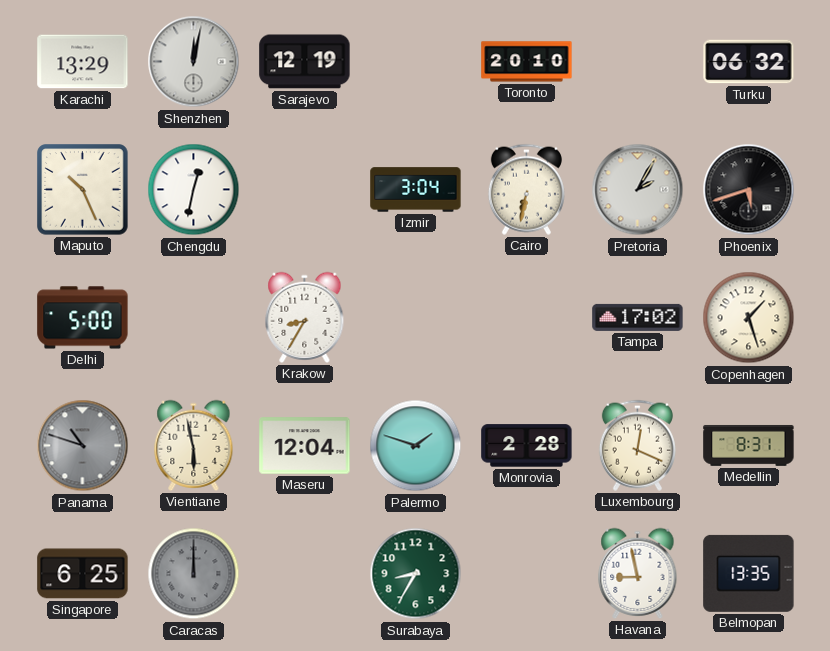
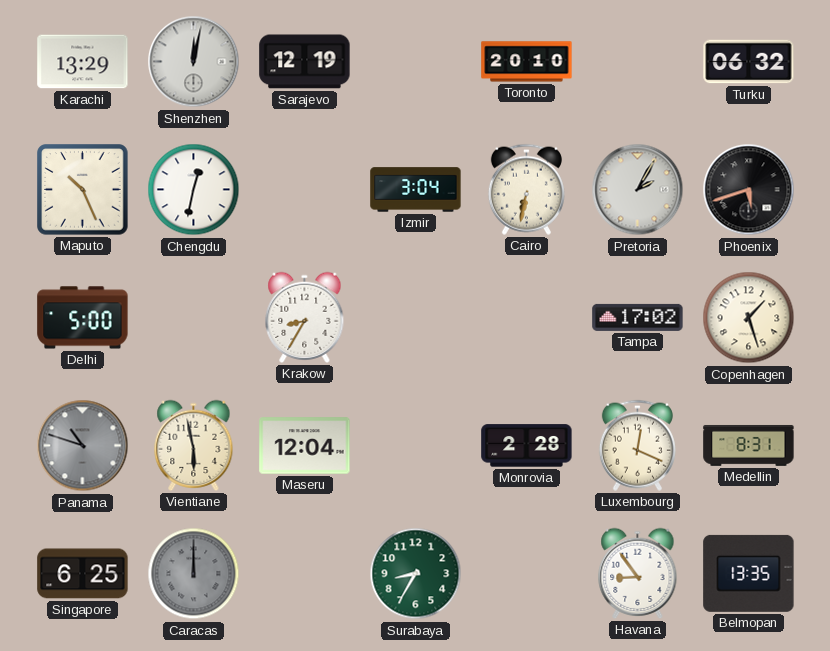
Palermo: 1:48 -> none (416, 446)
Havana: 8:58 -> 8:54 (638, 573)
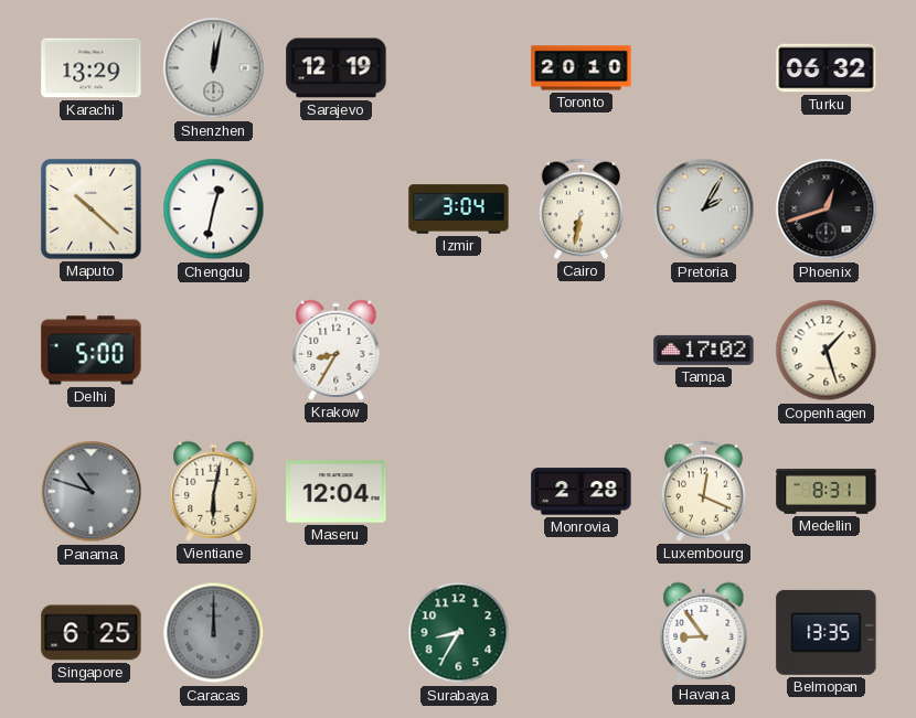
Maputo: 10:26 -> 10:22 (92, 210)
Phoenix: 5:42 -> 12:42 (827, 210)
Vientiane: 5:58 -> 6:02 (214, 491)
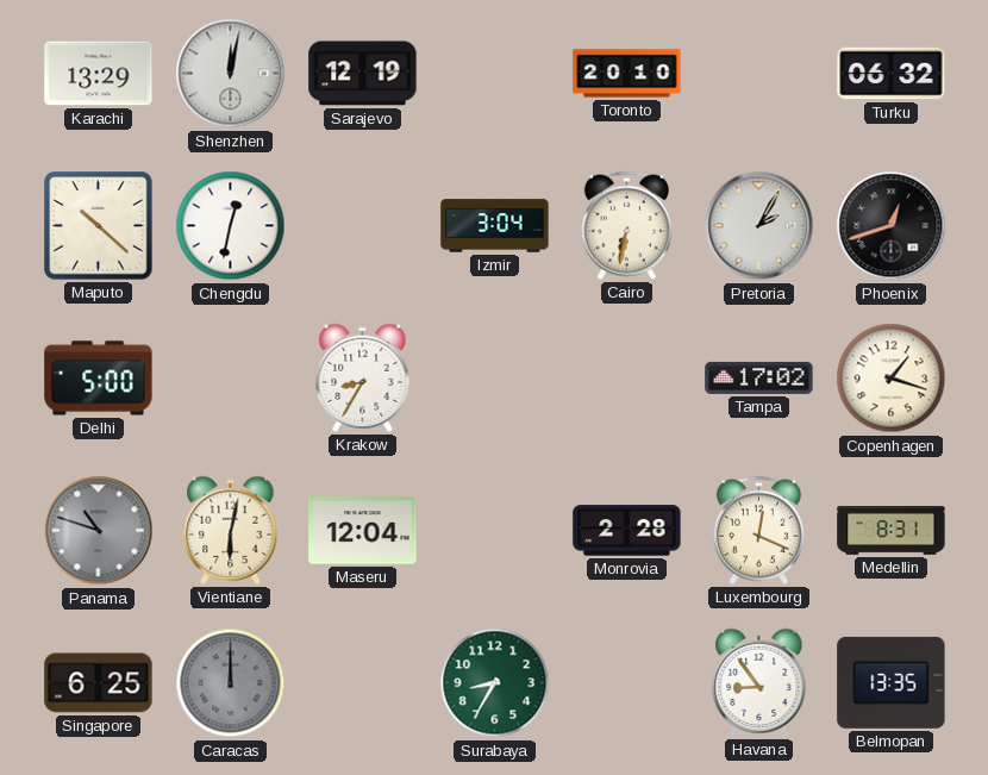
Copenhagen: 1:27 -> 1:18 (892, 379)
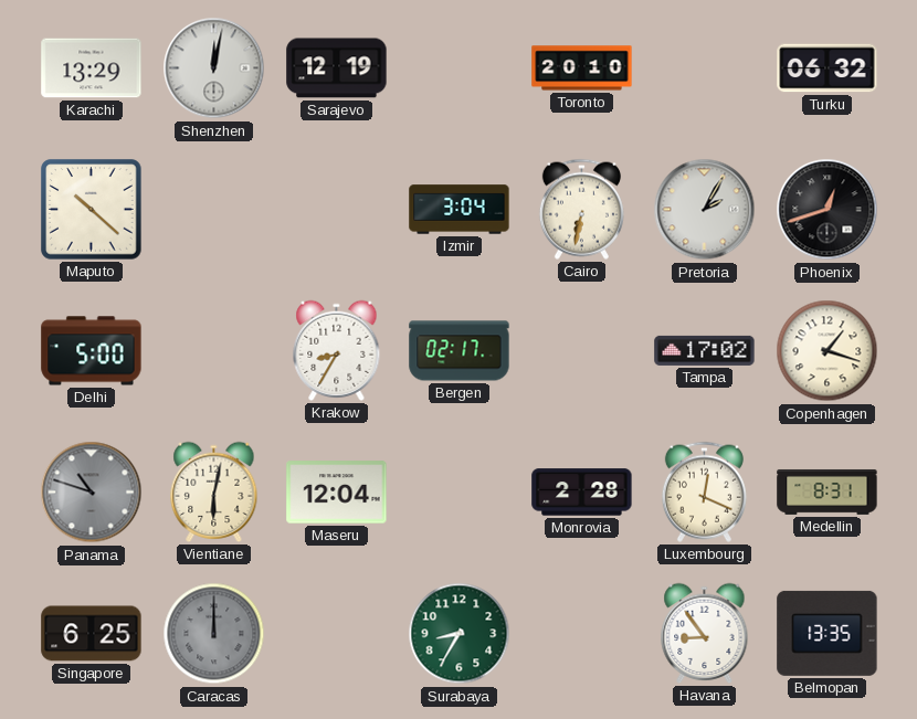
Chengdu: 12:32 -> none (231, 226)
Bergen: none -> 02:17 (460, 351)
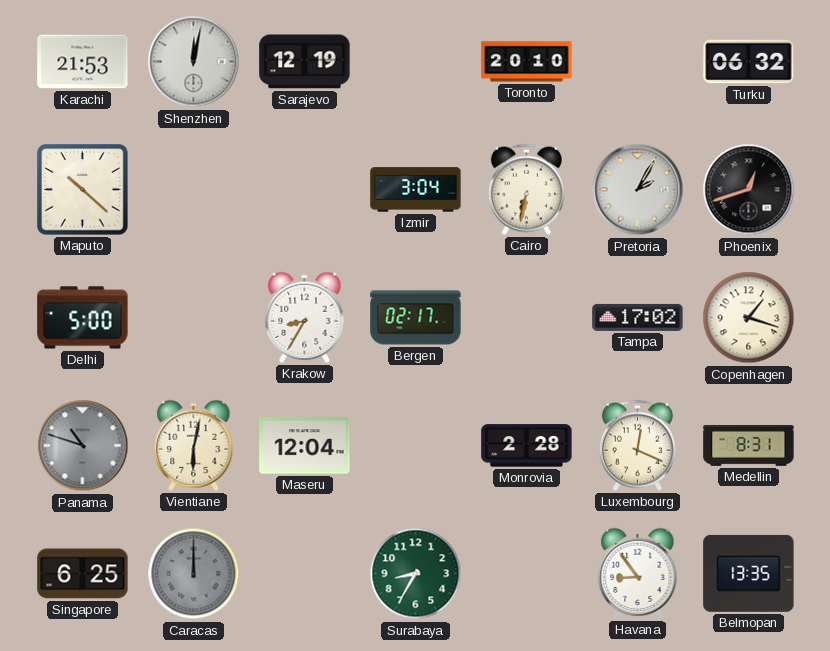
Karachi: 13:29 -> 21:53 (83, 62)
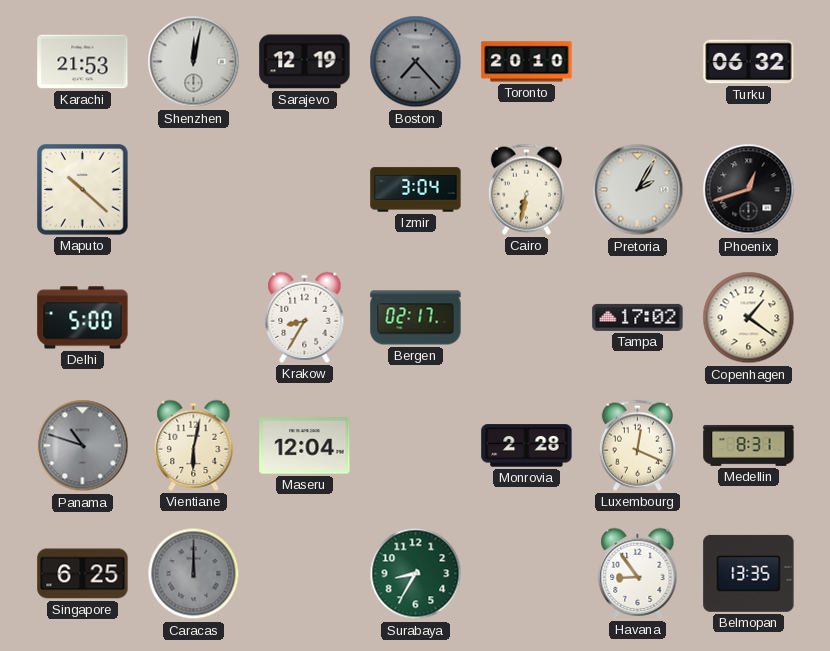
Boston: none -> 7:23 (416, 62)
Copenhagen: 1:18 -> 1:21 (749, 318)
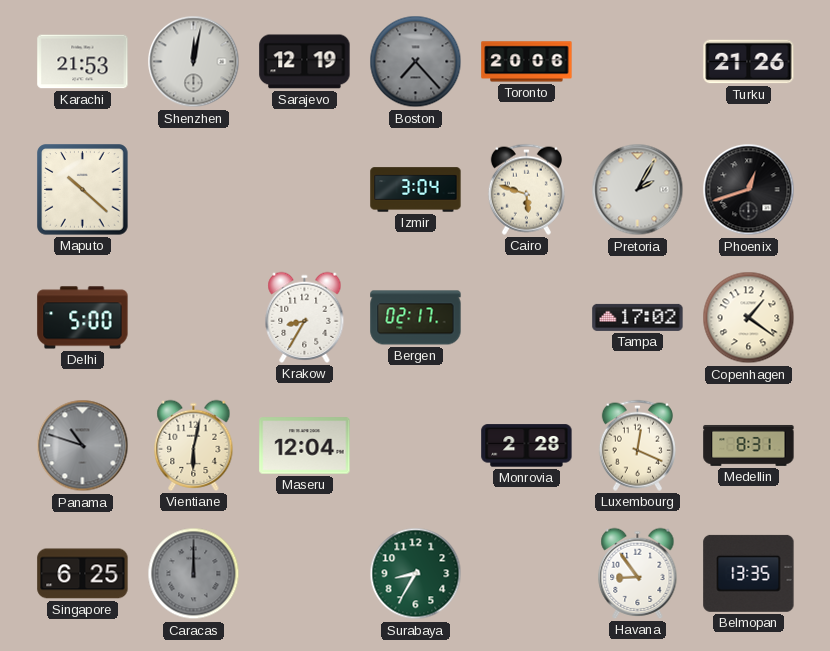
Toronto: 20:10 -> 20:06 (527, 62)
Turku: 06:32 -> 21:26 (749, 62)
Cairo: 6:32 -> 5:48 (526, 189)
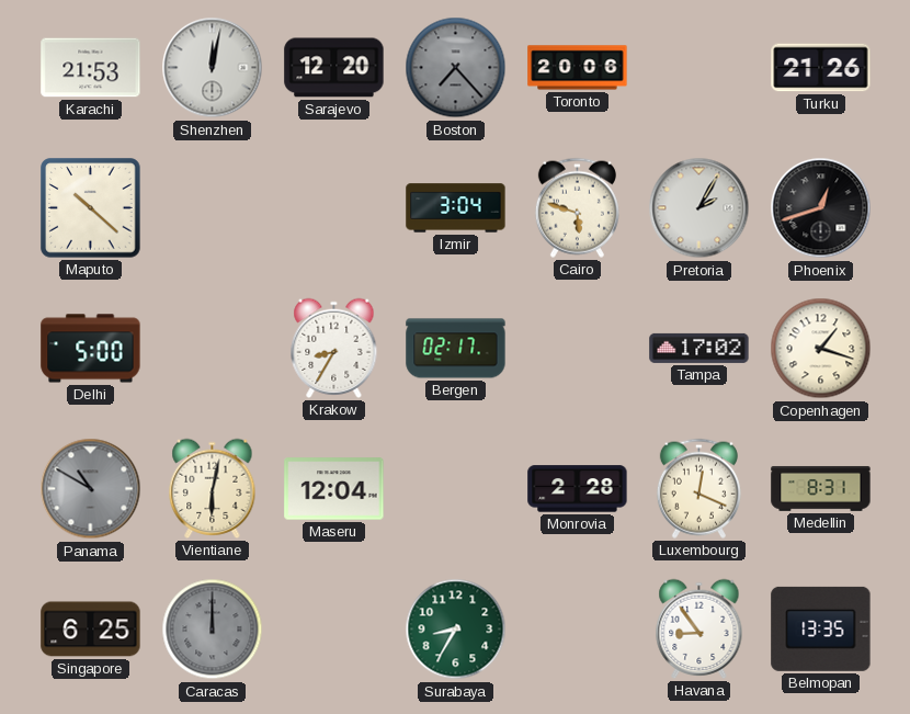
Sarajevo: 12:19 -> 12:20 (334, 68)
Copenhagen: 1:21 -> 1:18 (821, 349)
Panama: 10:48 -> 10:50 (91, 489)
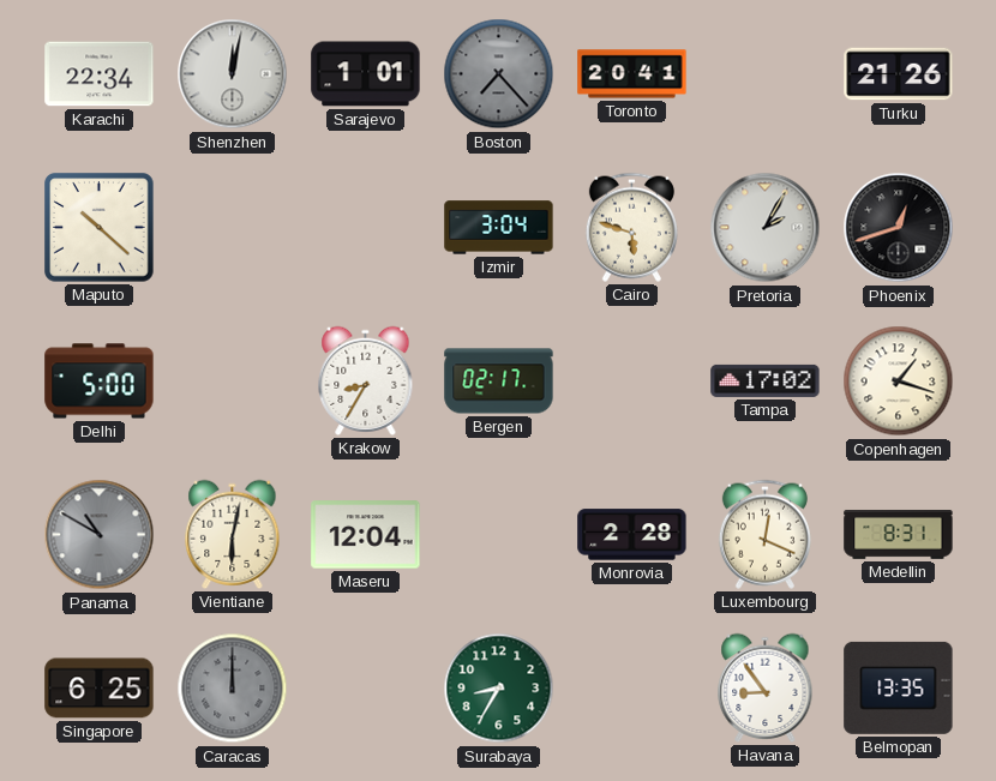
Karachi: 21:53 -> 22:34 (100, 74)
Sarajevo: 12:20 -> 1:01 (366, 74)
Toronto: 20:06 -> 20:41 (632, 74)
